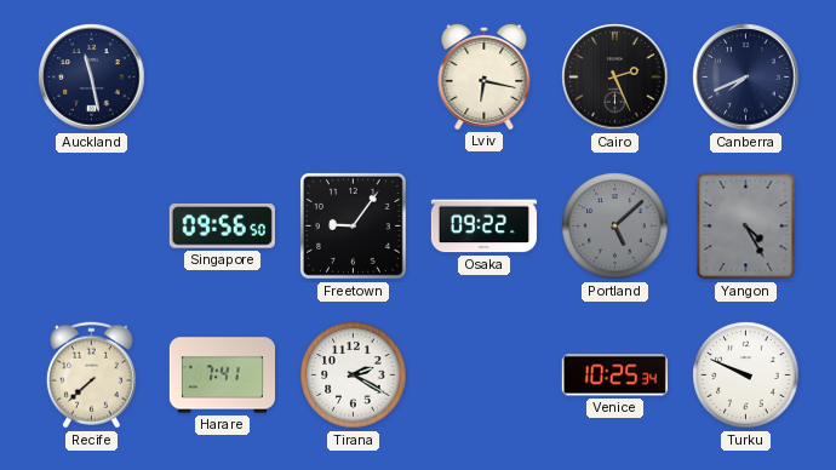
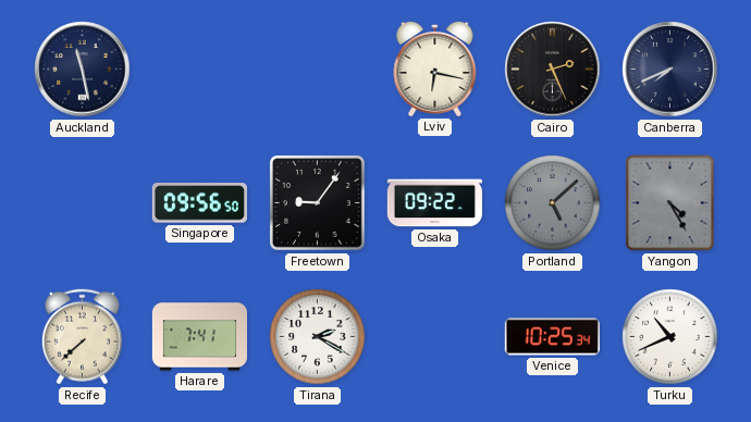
Turku: 9:49 -> 10:41 (670, 337)
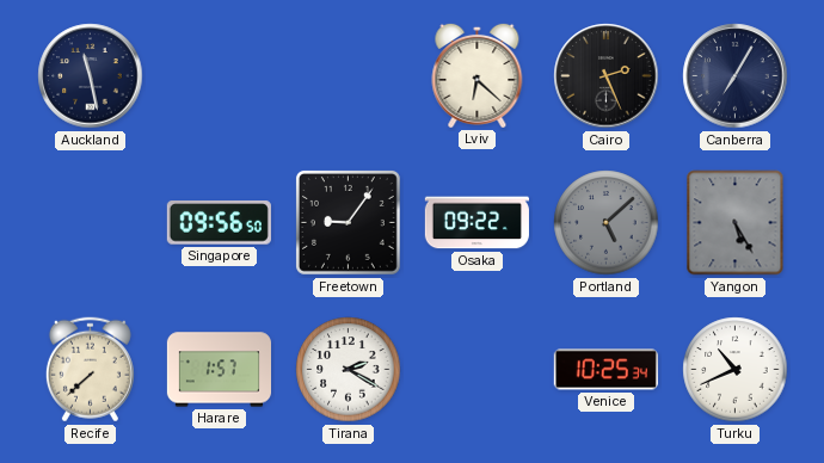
Lviv: 6:17 -> 6:22 (478, 75)
Canberra: 7:41 -> 7:05 (736, 76)
Yangon: 4:25 -> 5:25 (736, 223)
Harare: 7:41 -> 1:57 (219, 370)
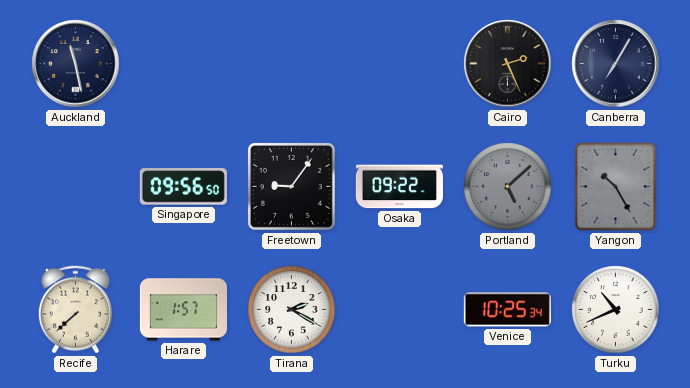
Lviv: 6:22 -> none (478, 75)
Yangon: 5:25 -> 10:25 (616, 187)
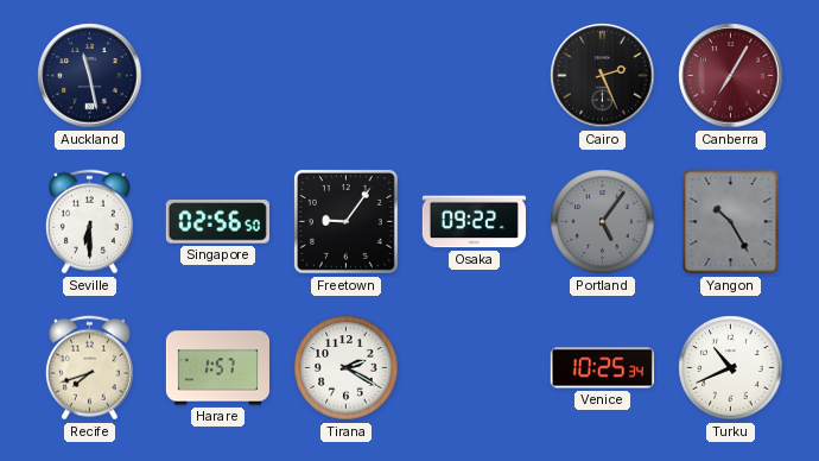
Canberra dial: navy -> burgundy (731, 76)
Seville: none -> 6:30 (89, 222)
Singapore: 09:56 -> 02:56 (217, 222)
Portland: 5:08 -> 5:06 (603, 222)
Recife: 7:38 -> 7:42 (89, 368)
